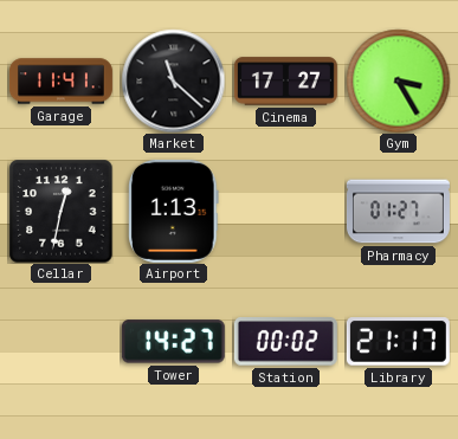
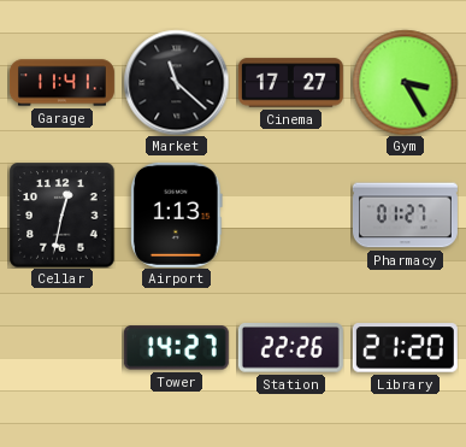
Station: 00:02 -> 22:26 (290, 348)
Library: 21:17 -> 21:20 (405, 348)
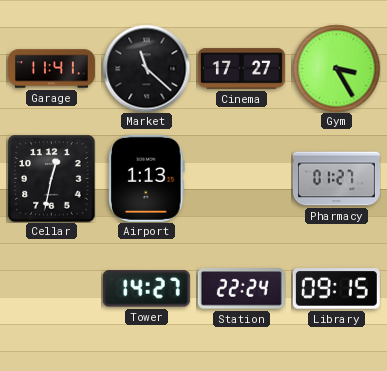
Station: 22:26 -> 22:24 (241, 289)
Library: 21:20 -> 09:15 (336, 289)
